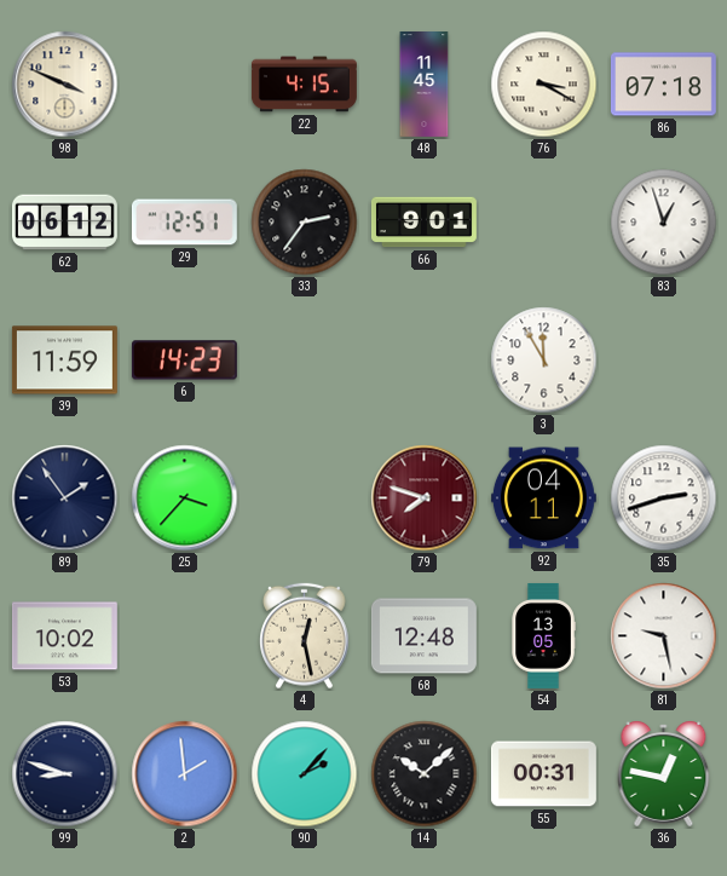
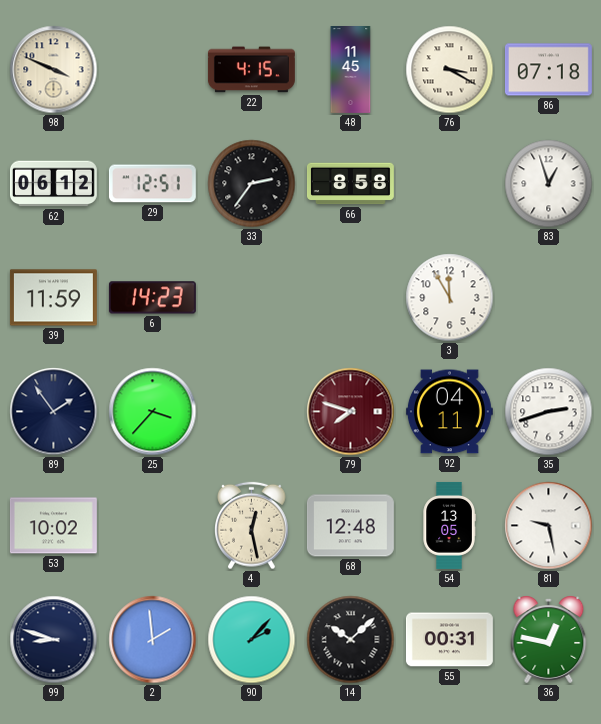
66: 9:01 -> 8:58 (350, 184)
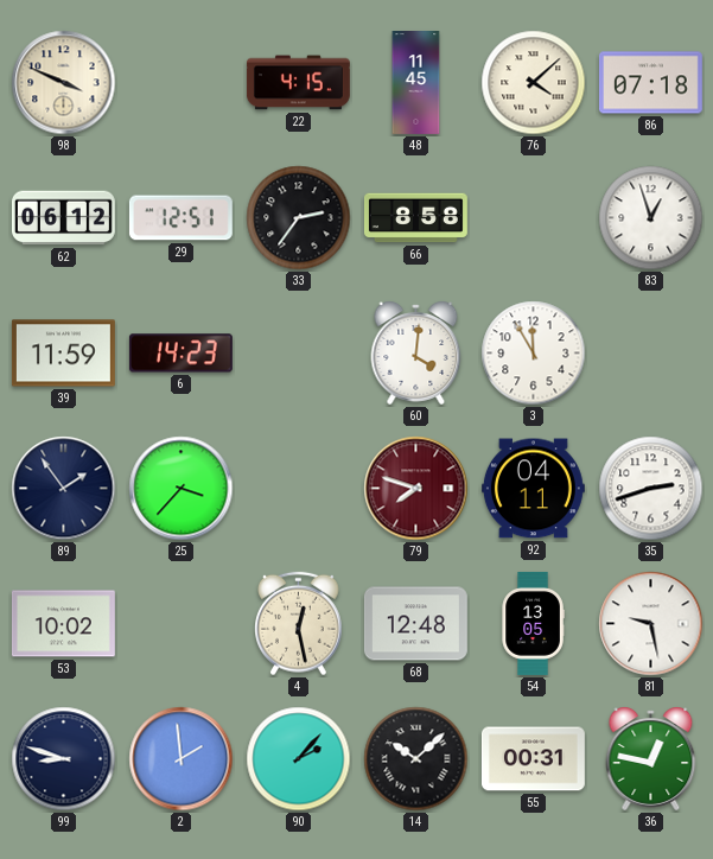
76: 3:20 -> 4:08 (534, 83)
60: none -> 4:01 (416, 352)
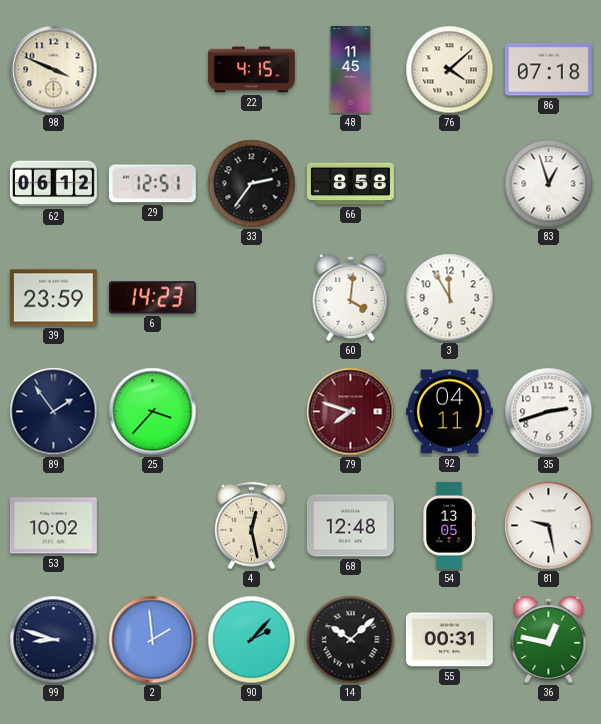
39: 11:59 -> 23:59 (53, 298)
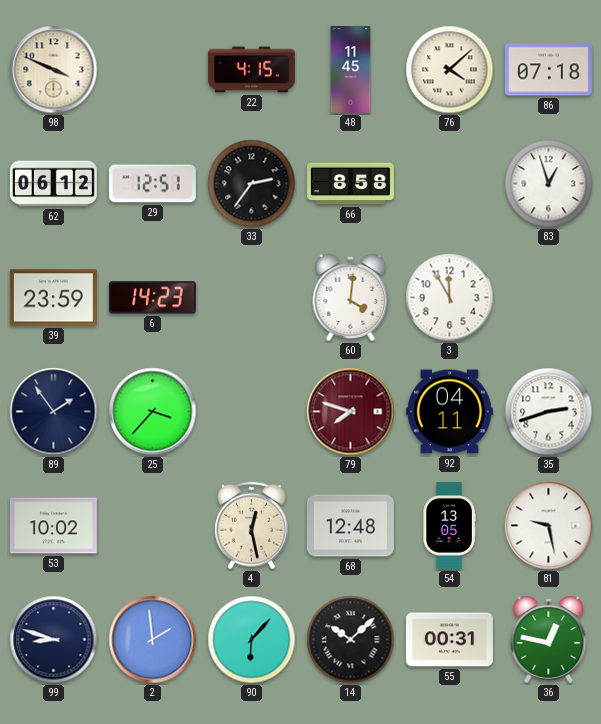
90: 2:07 -> 6:07 (252, 640)
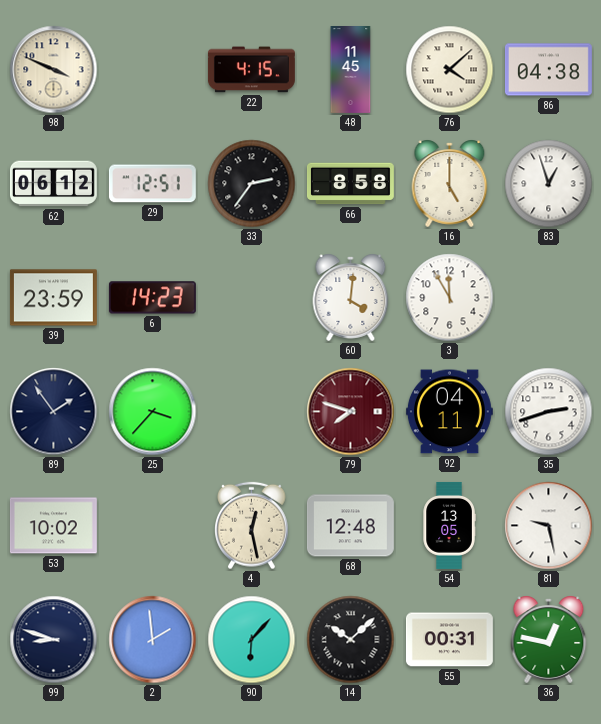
86: 07:18 -> 04:38 (548, 70)
16: none -> 5:00 (450, 183)
